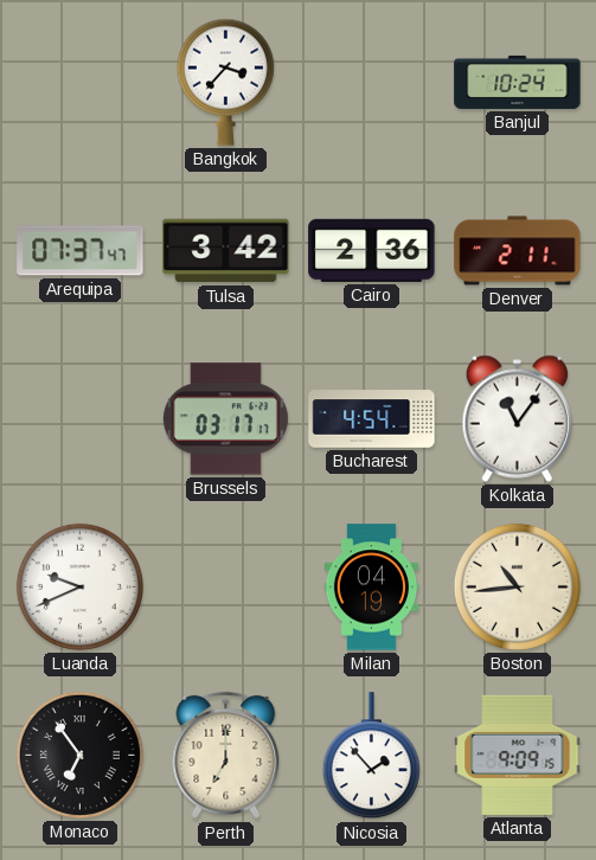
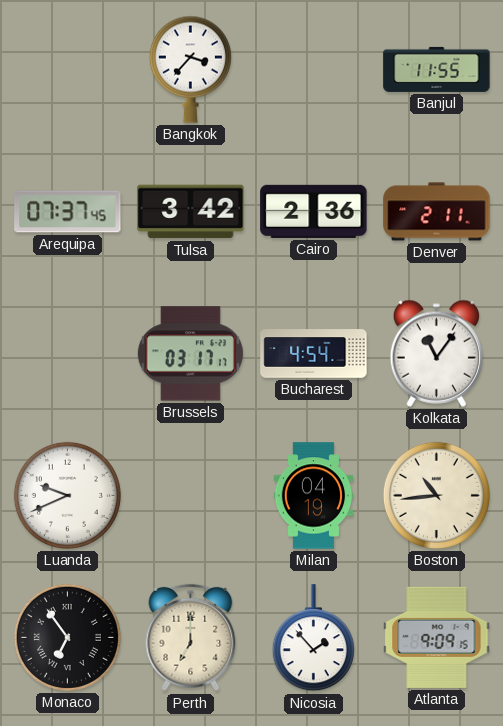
Banjul: 10:24 -> 11:55 (437, 69)
Arequipa: 07:37:47 -> 07:37:45 (68, 212)
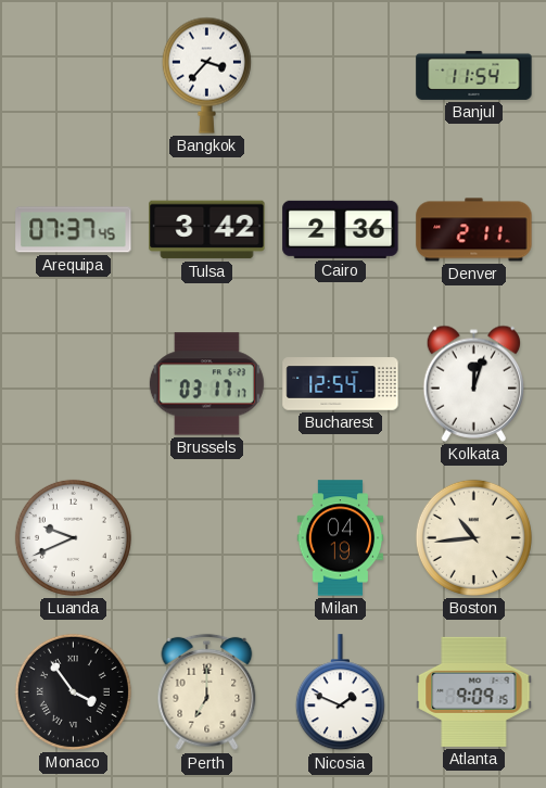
Banjul: 11:55 -> 11:54 (474, 75)
Bucharest: 4:54 -> 12:54 (341, 384)
Kolkata: 11:06 -> 12:03 (473, 383)
Monaco: 6:54 -> 3:54 (73, 691)
Nicosia: 1:53 -> 1:49 (340, 692)
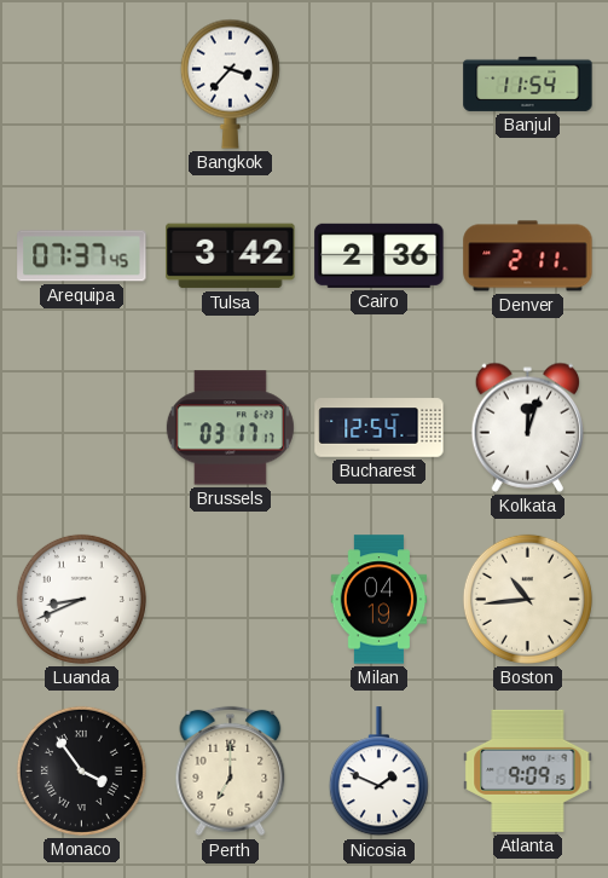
Luanda: 9:41 -> 8:41 (81, 599)
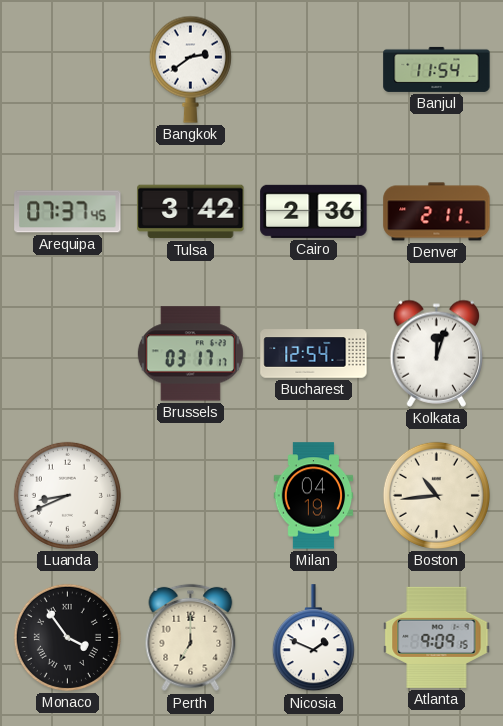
Bangkok: 3:37 -> 2:39 (190, 69)
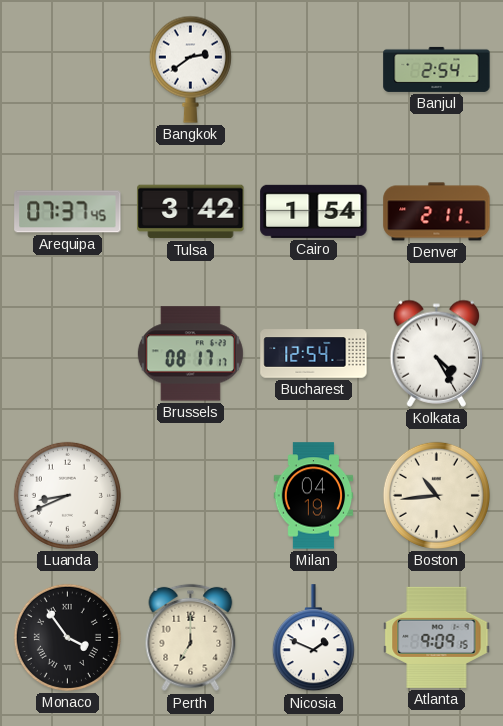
Banjul: 11:54 -> 2:54 (437, 69)
Cairo: 2:36 -> 1:54 (314, 211)
Brussels: 03:17 -> 08:17 (190, 354)
Kolkata: 12:03 -> 4:25 (436, 353)
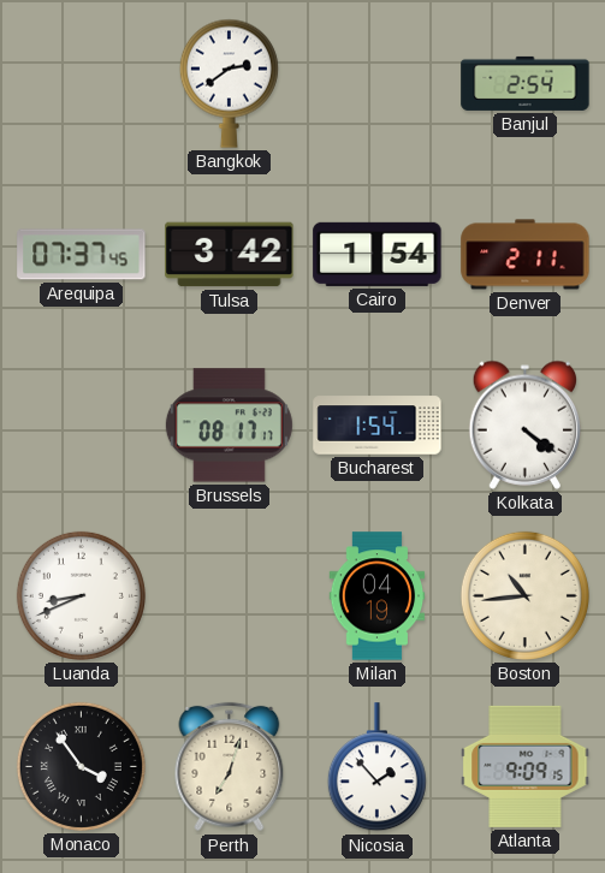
Bucharest: 12:54 -> 1:54 (378, 426)
Kolkata: 4:25 -> 4:21 (524, 424)
Perth: 7:00 -> 7:03 (230, 767)
Nicosia: 1:49 -> 1:53 (376, 767)
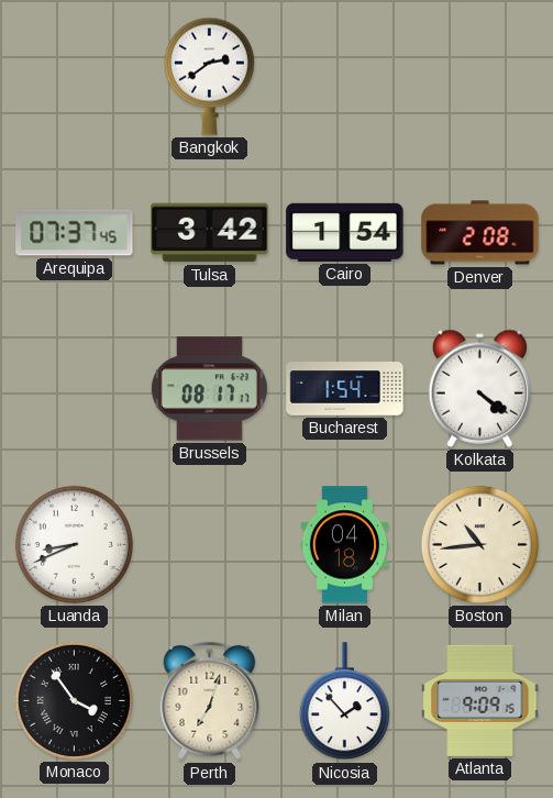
Banjul: 2:54 -> none (526, 83)
Denver: 2:11 -> 2:08 (480, 233)
Milan: 04:19 -> 04:18 (345, 545)
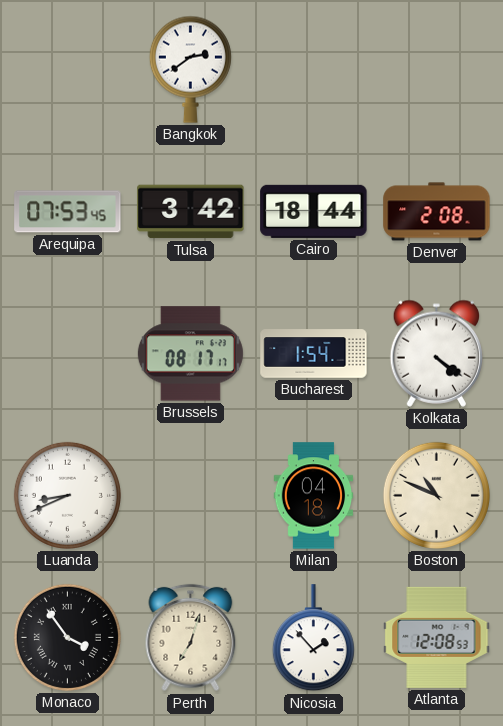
Arequipa: 07:37 -> 07:53 (68, 212)
Cairo: 1:54 -> 18:44 (314, 211)
Boston: 10:44 -> 10:49 (436, 495)
Atlanta: 9:09 -> 12:08 (437, 637)
